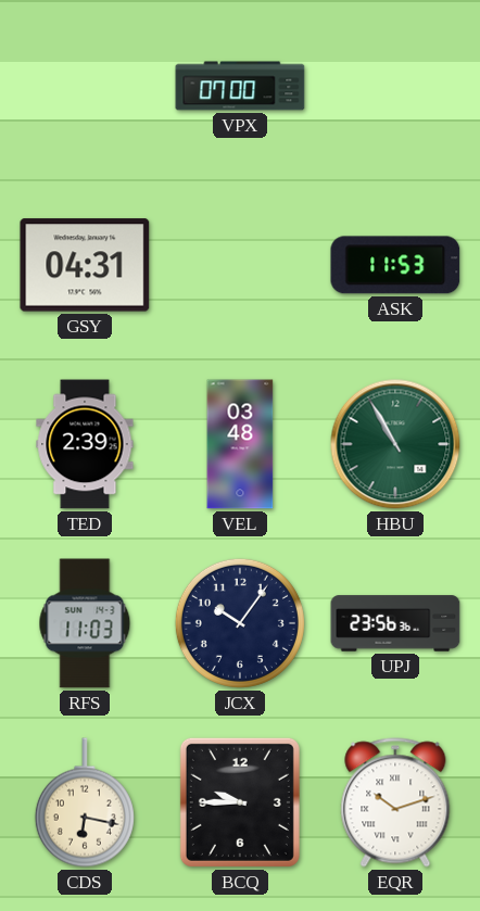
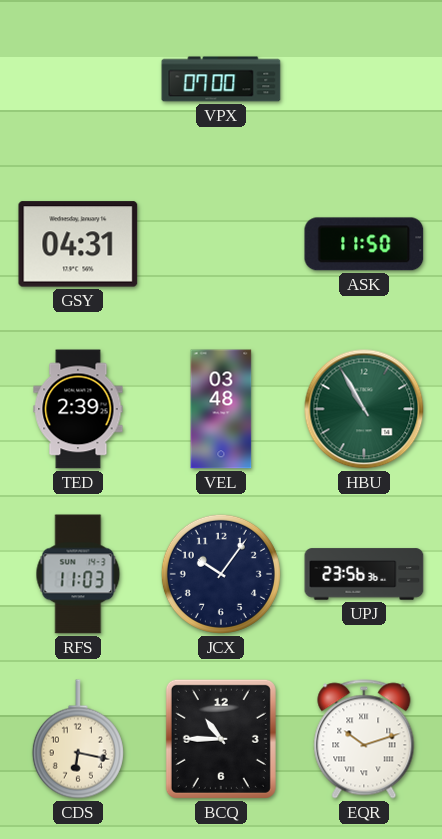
ASK: 11:53 -> 11:50 (364, 244)
BCQ: 9:45 -> 10:45 (221, 739)
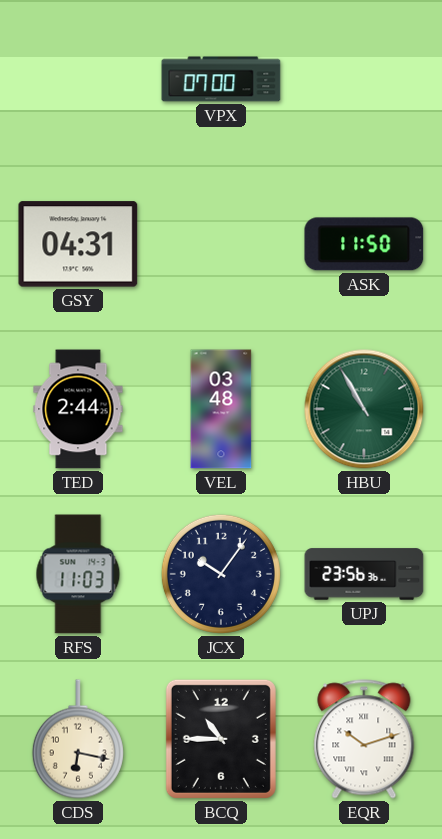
TED: 2:39 -> 2:44 (78, 409)
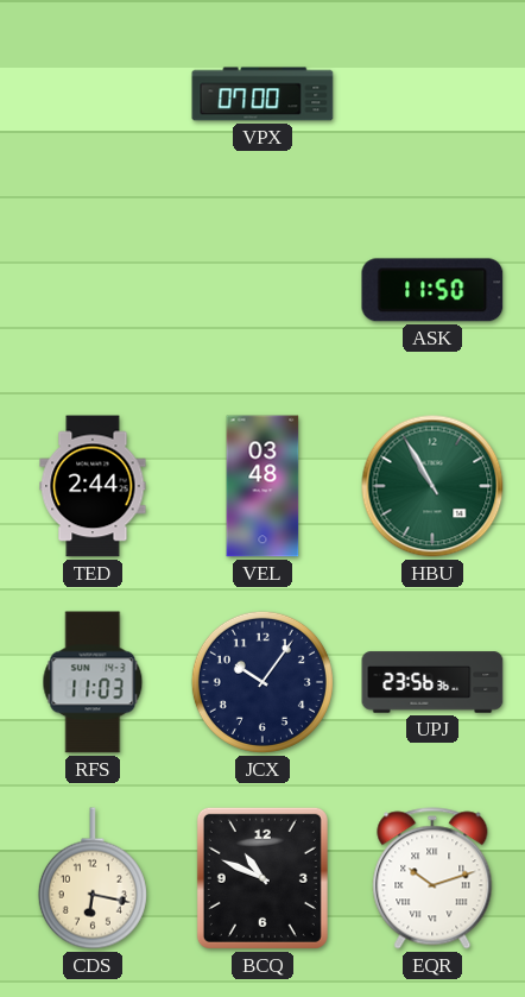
GSY: 04:31 -> none (78, 244)
BCQ: 10:45 -> 10:49 (262, 878)
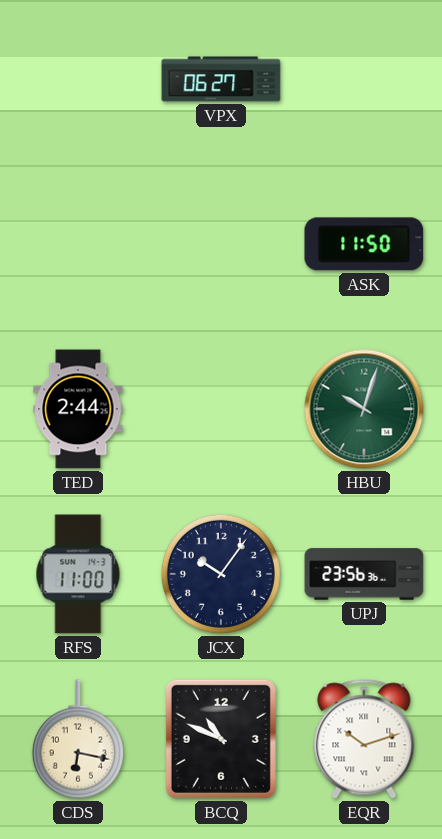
VPX: 07:00 -> 06:27 (221, 79)
VEL: 03:48 -> none (262, 486)
HBU: 10:55 -> 10:03 (364, 409)
RFS: 11:03 -> 11:00 (78, 574)
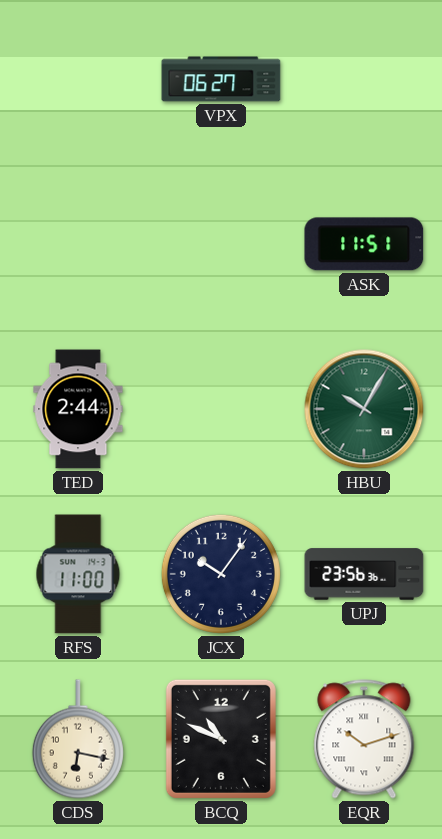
ASK: 11:50 -> 11:51 (364, 244)
HBU: 10:03 -> 10:05 (364, 409)
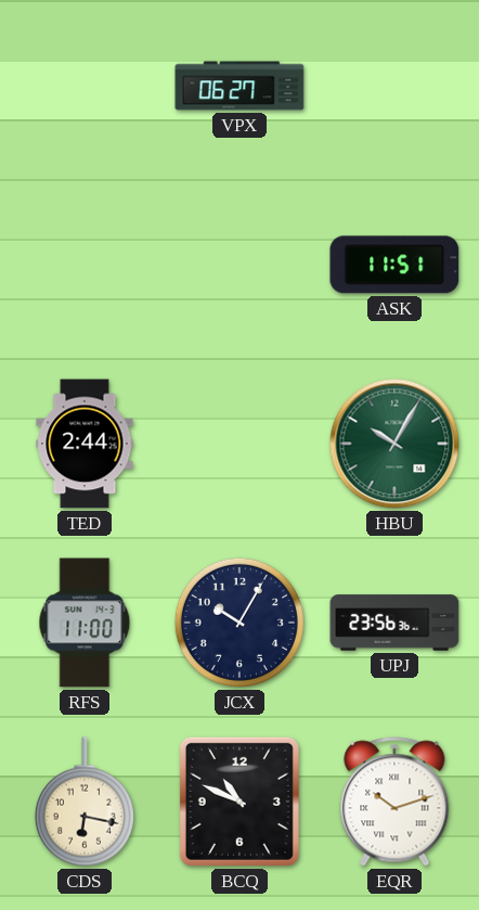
JCX: 10:06 -> 10:05 (239, 623)
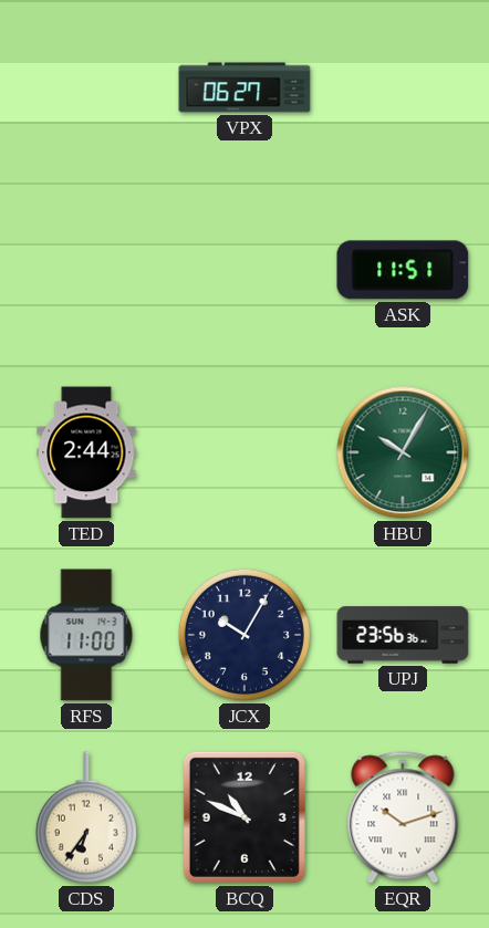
CDS: 6:17 -> 6:36 (86, 817)
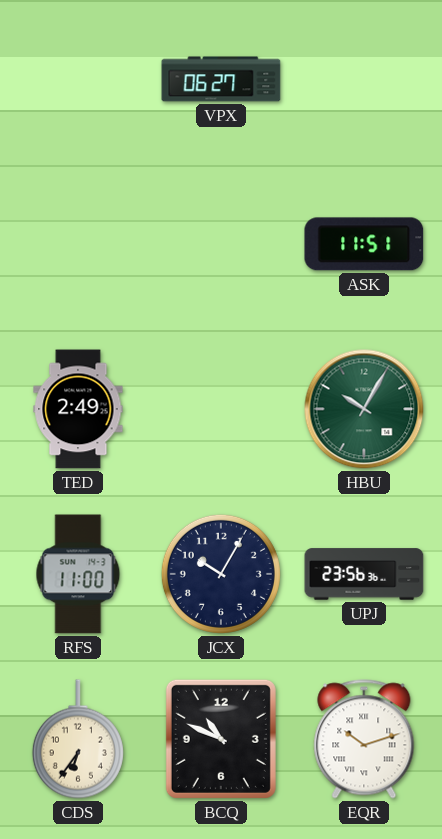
TED: 2:44 -> 2:49 (78, 409)
